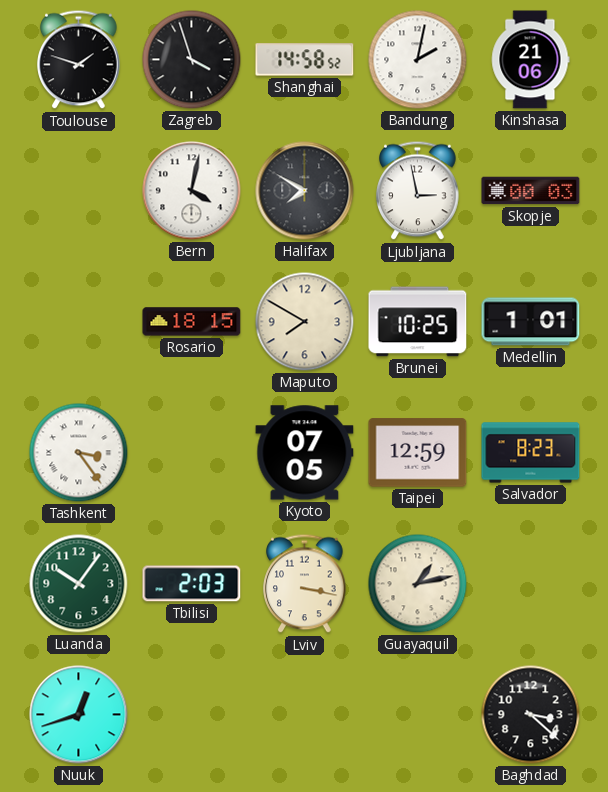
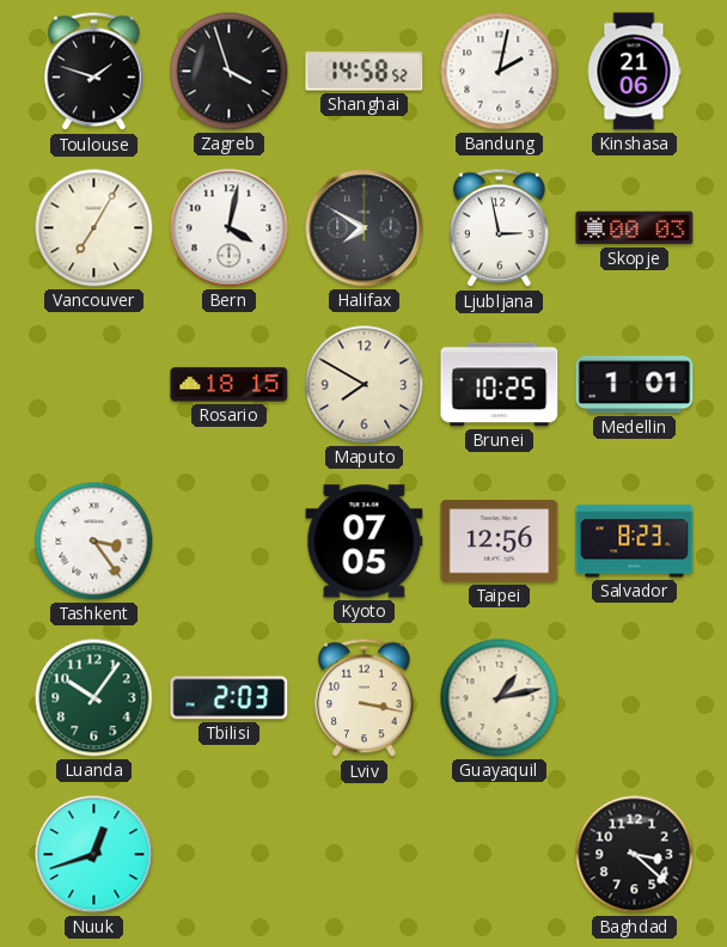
Vancouver: none -> 7:05 (94, 228)
Taipei: 12:59 -> 12:56 (500, 542)
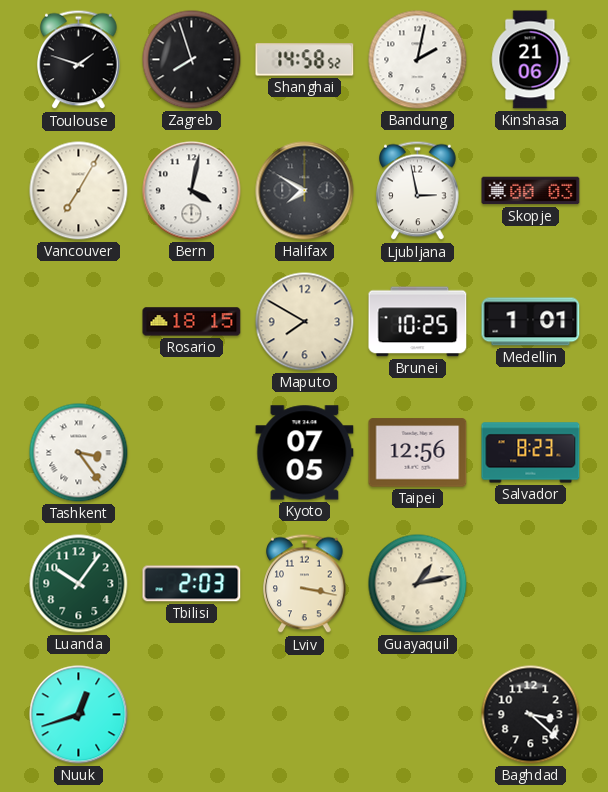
Zagreb: 3:57 -> 7:57 (192, 60)
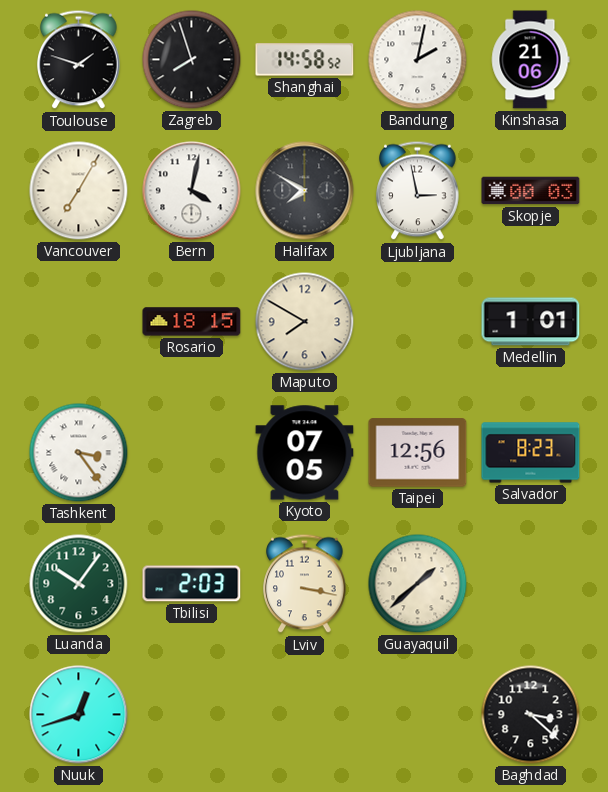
Brunei: 10:25 -> none (418, 322)
Guayaquil: 1:13 -> 1:38 (418, 584)
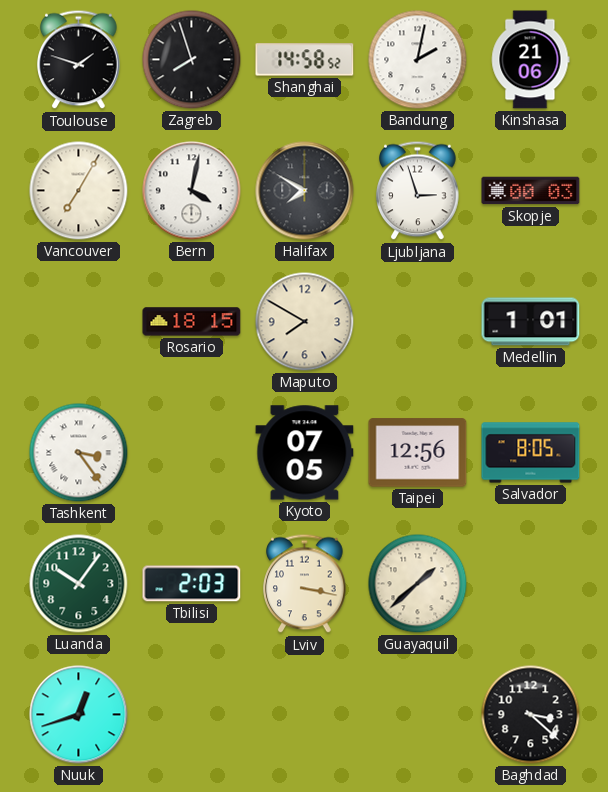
Ljubljana: 2:58 -> 2:57 (418, 191)
Salvador: 8:23 -> 8:05 (531, 453)
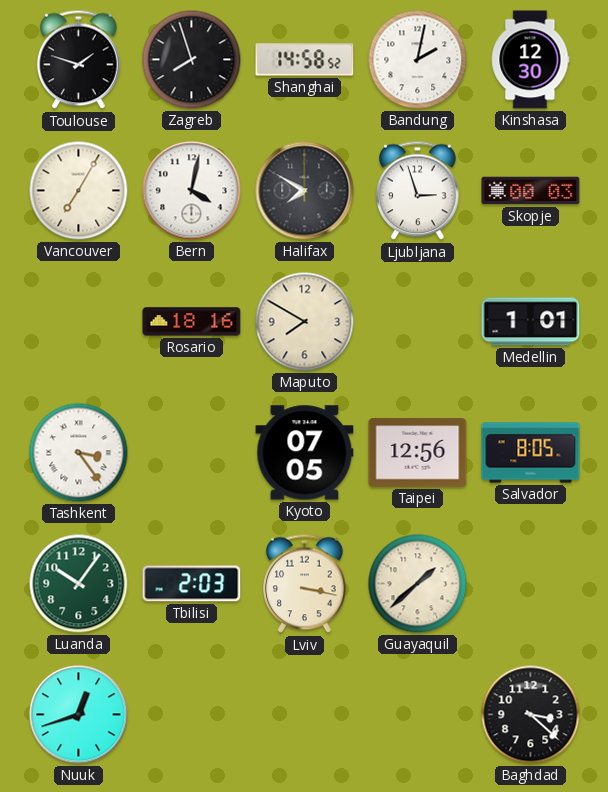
Kinshasa: 21:06 -> 12:30 (530, 60)
Rosario: 18:15 -> 18:16 (192, 322)
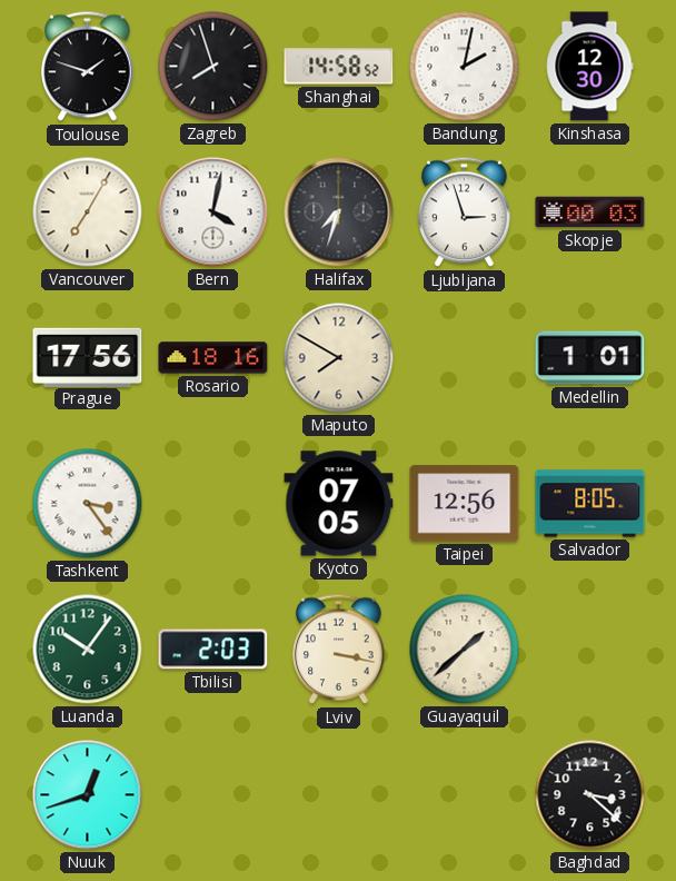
Halifax: 7:50 -> 7:33 (339, 212)
Prague: none -> 17:56 (88, 357)
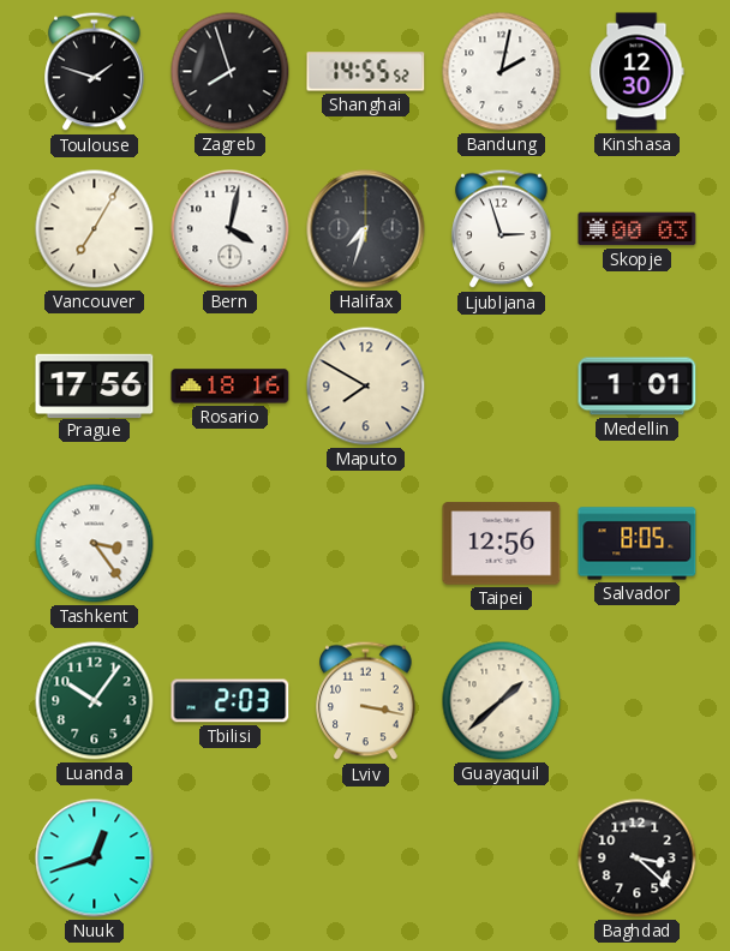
Shanghai: 14:58 -> 14:55 (366, 72)
Kyoto: 07:05 -> none (339, 504)
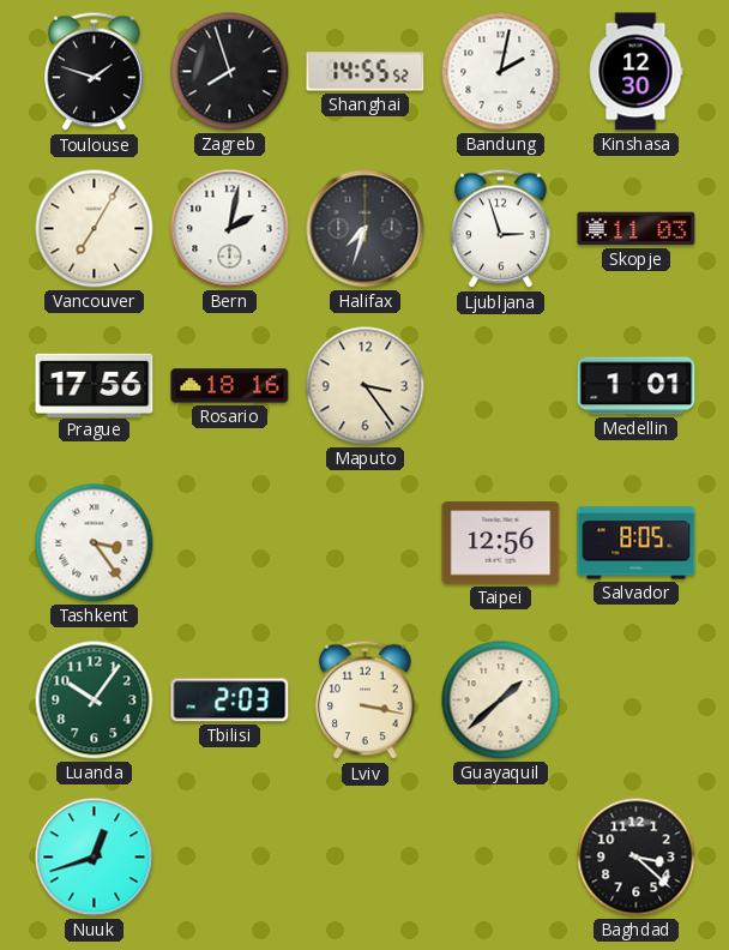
Bern: 4:02 -> 2:02 (230, 229)
Skopje: 00:03 -> 11:03 (637, 229)
Maputo: 7:50 -> 3:24 (366, 386)
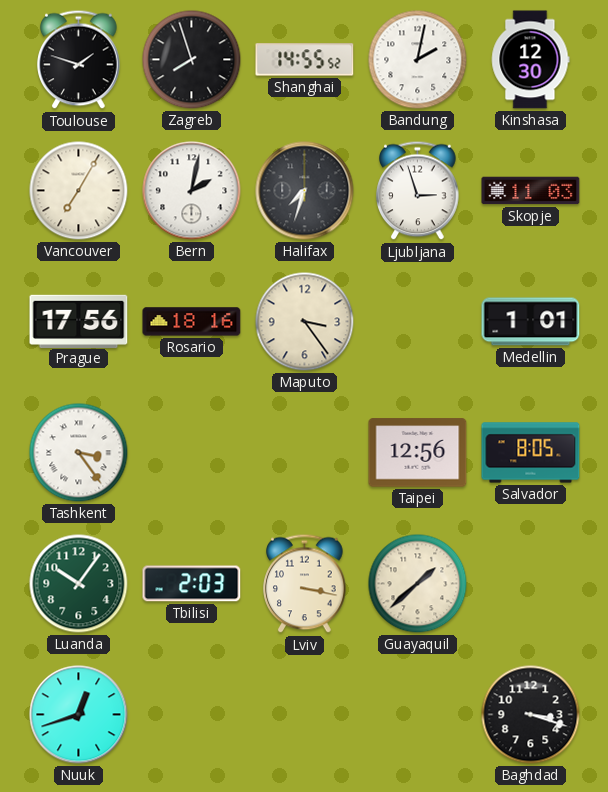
Baghdad: 3:22 -> 3:18 (531, 715)
